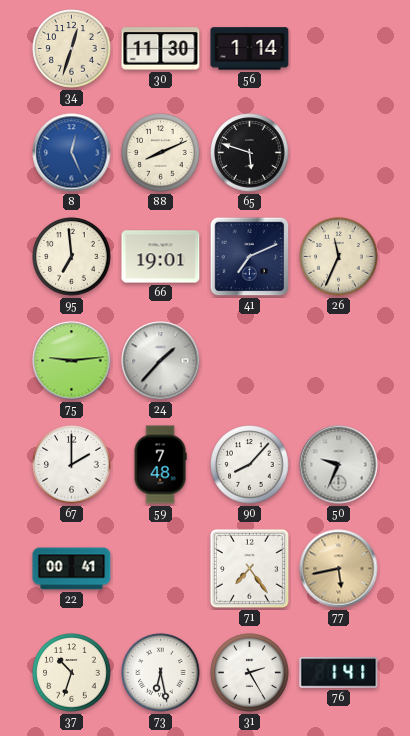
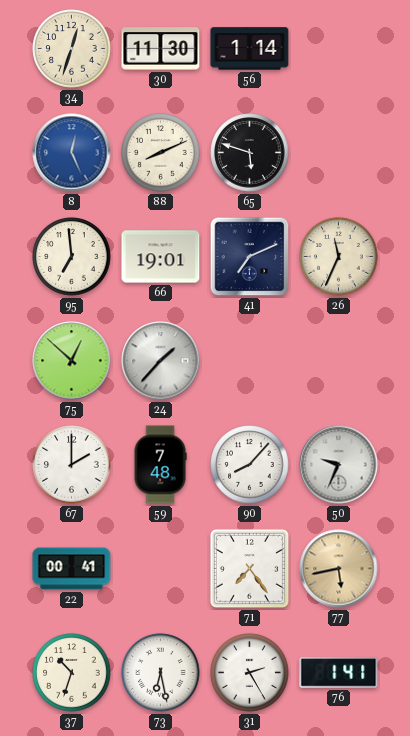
75: 9:14 -> 12:52 (72, 361)
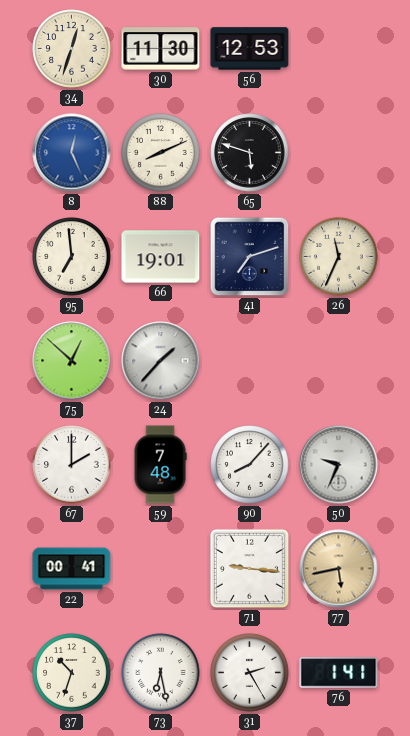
56: 1:14 -> 12:53 (250, 49)
41: 7:11 -> 7:12 (250, 257)
71: 7:24 -> 9:16 (249, 568)
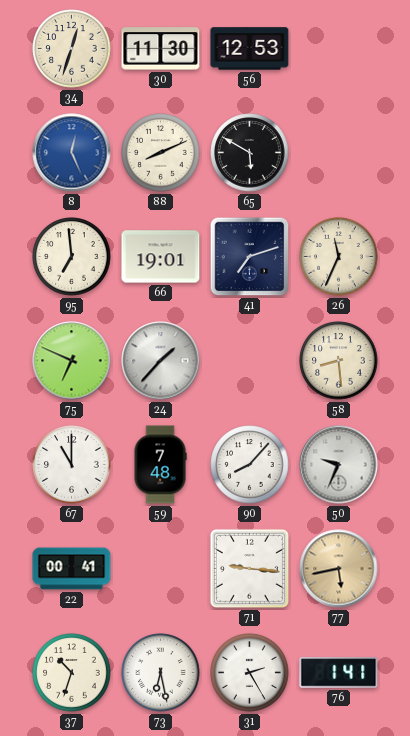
65: 5:48 -> 5:50 (250, 153)
75: 12:52 -> 6:49 (72, 361)
58: none -> 8:29 (339, 361)
67: 2:00 -> 11:00 (72, 465)
